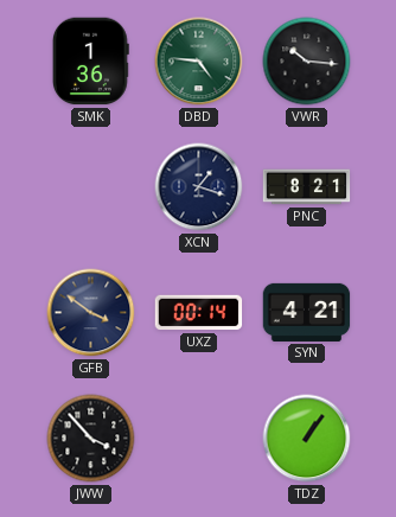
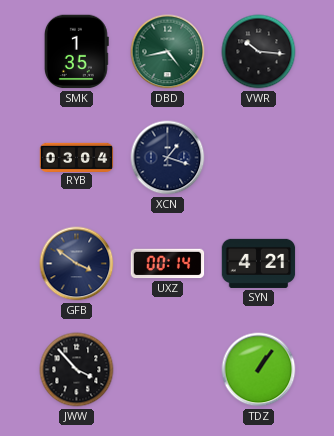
SMK: 1:36 -> 1:35 (76, 52)
DBD: 4:46 -> 4:43 (168, 52)
RYB: none -> 03:04 (77, 157)
PNC: 8:21 -> none (307, 187)
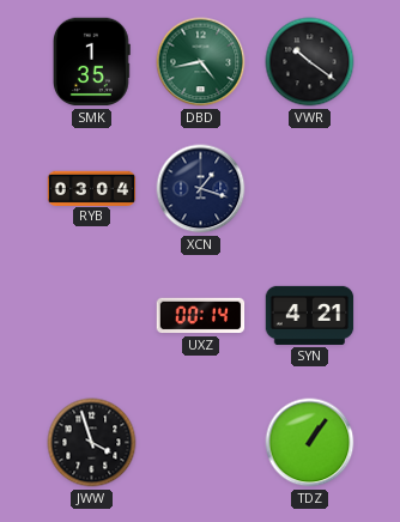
VWR: 10:16 -> 10:21 (310, 62)
GFB: 3:51 -> none (77, 264)
JWW: 3:53 -> 3:57 (92, 443)
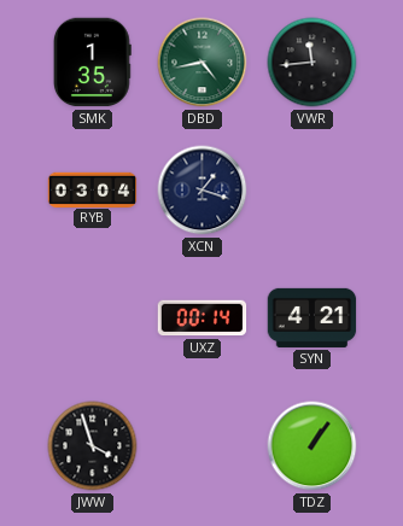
VWR: 10:21 -> 11:44 (313, 63)
